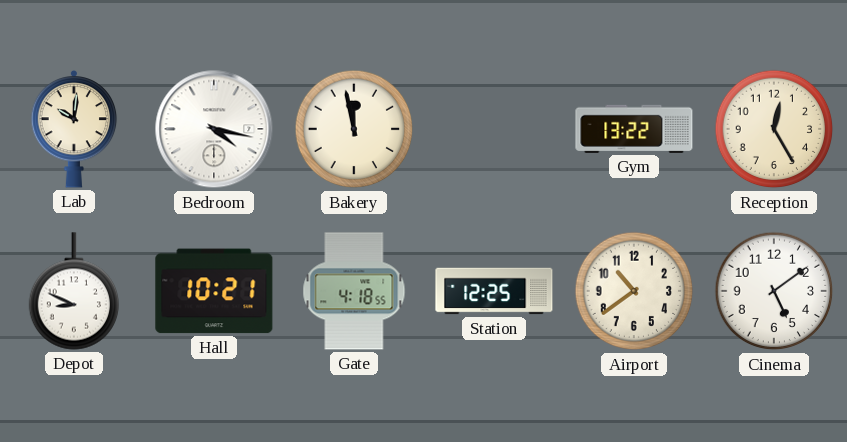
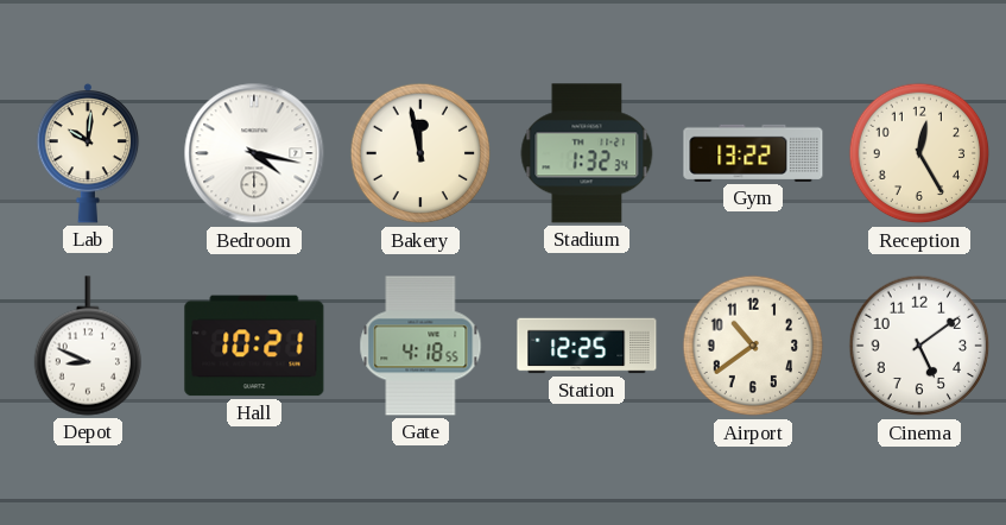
Stadium: none -> 1:32 (587, 153)
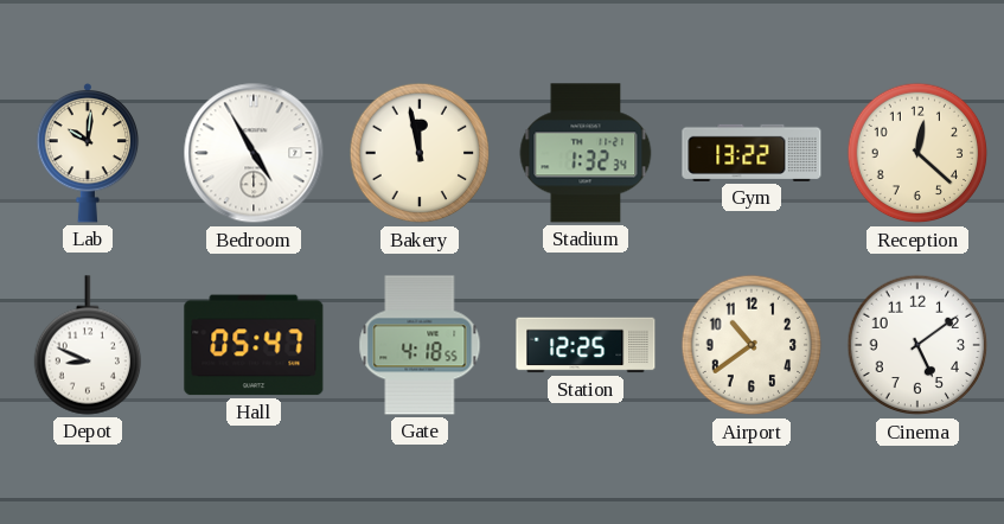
Bedroom: 4:17 -> 4:55 (254, 153)
Reception: 12:25 -> 12:22 (917, 153)
Hall: 10:21 -> 05:47 (254, 345)
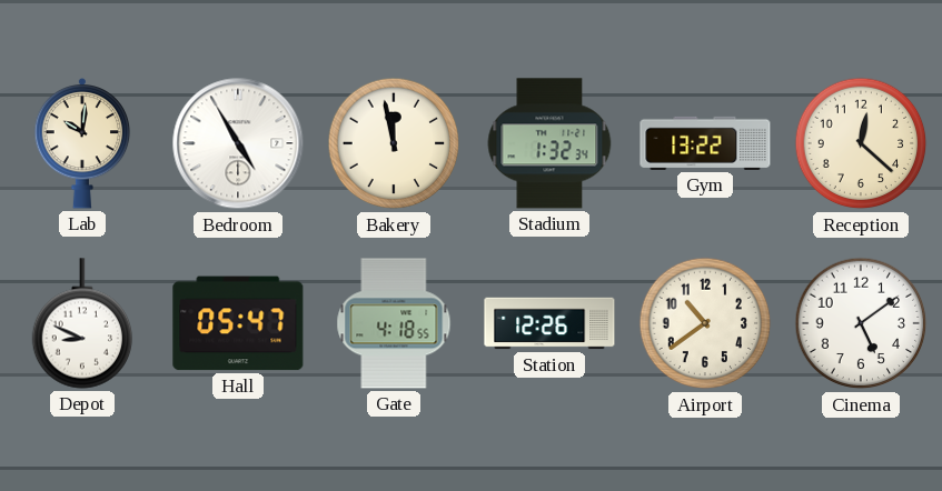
Station: 12:25 -> 12:26 (549, 323)
